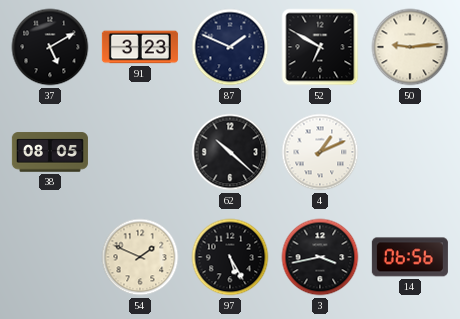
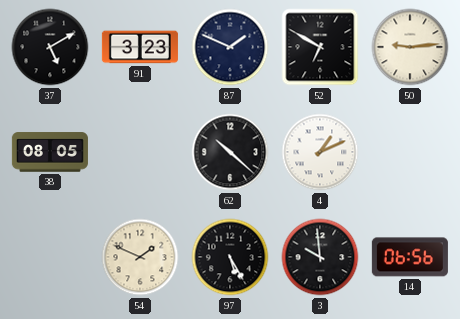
3: 3:43 -> 9:59 (320, 257)
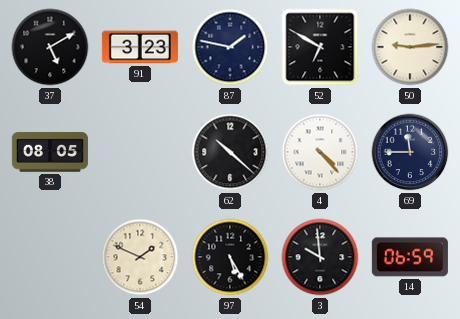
87: 1:49 -> 1:47 (230, 47)
4: 1:11 -> 4:23 (320, 152)
69: none -> 11:45 (410, 152)
14: 06:56 -> 06:59 (410, 257)
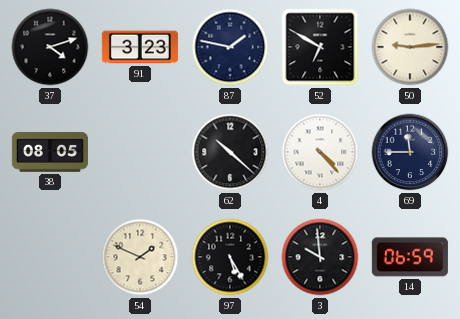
37: 5:10 -> 4:12 (50, 47)
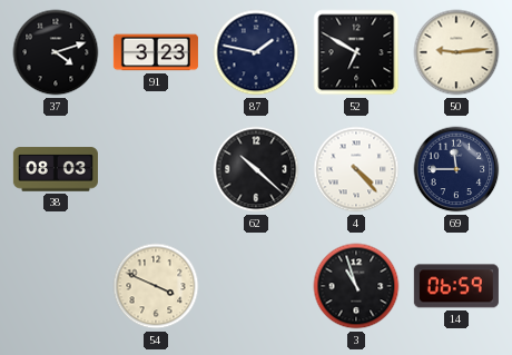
38: 08:05 -> 08:03 (56, 169)
54: 1:49 -> 3:49 (156, 286)
97: 5:25 -> none (230, 257)
3: 9:59 -> 10:57 (356, 286)
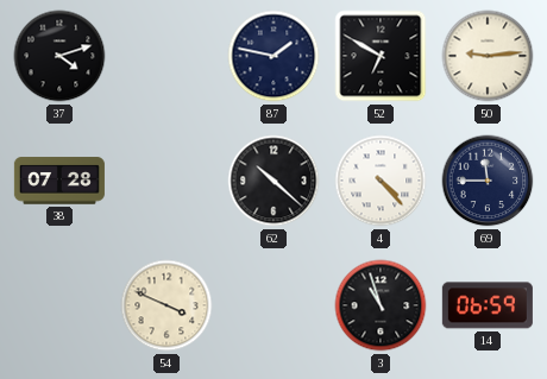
91: 3:23 -> none (156, 52)
38: 08:03 -> 07:28 (59, 181)
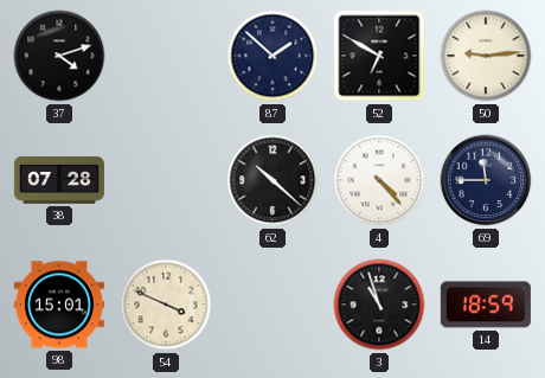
87: 1:47 -> 1:52 (272, 56)
98: none -> 15:01 (59, 305)
14: 06:59 -> 18:59 (486, 305)
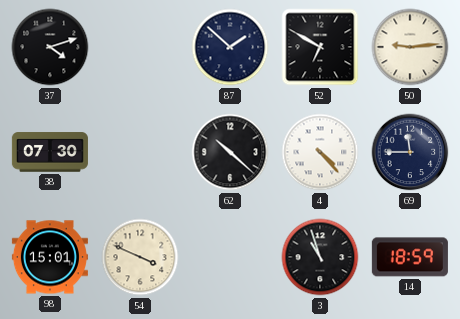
38: 07:28 -> 07:30 (50, 152)
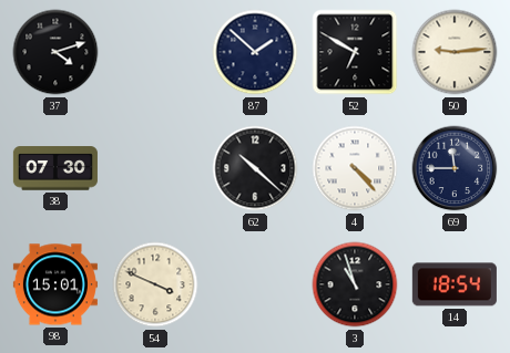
14: 18:59 -> 18:54 (455, 284)
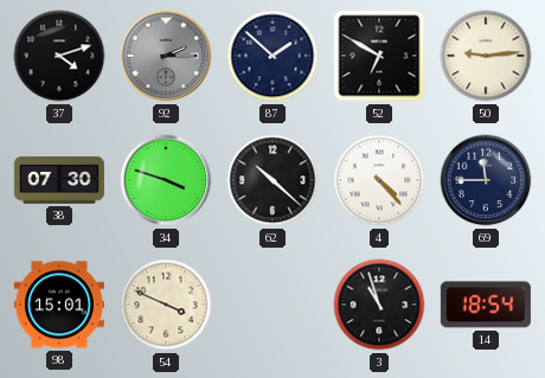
92: none -> 2:15 (166, 56)
34: none -> 3:48 (166, 180)
